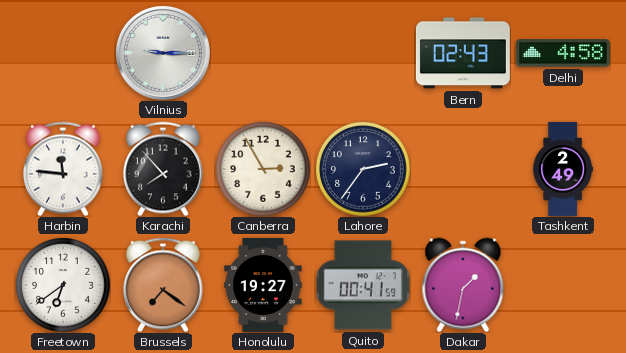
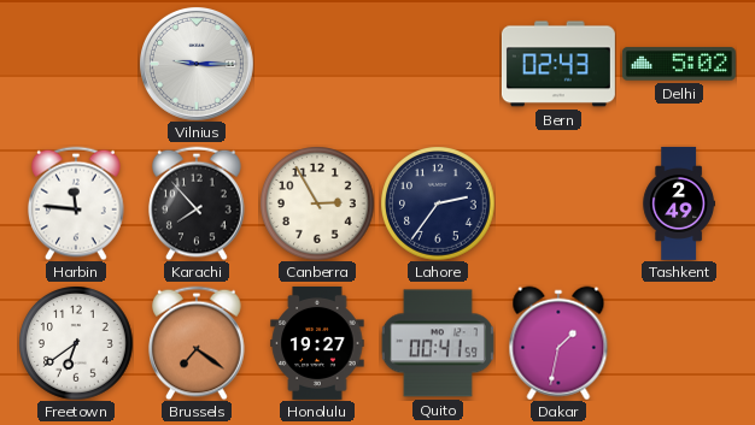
Delhi: 4:58 -> 5:02 (679, 64)
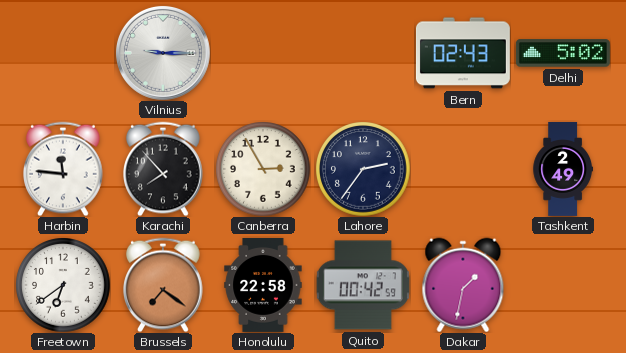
Honolulu: 19:27 -> 22:58 (263, 285)
Quito: 00:41 -> 00:42 (363, 285)
